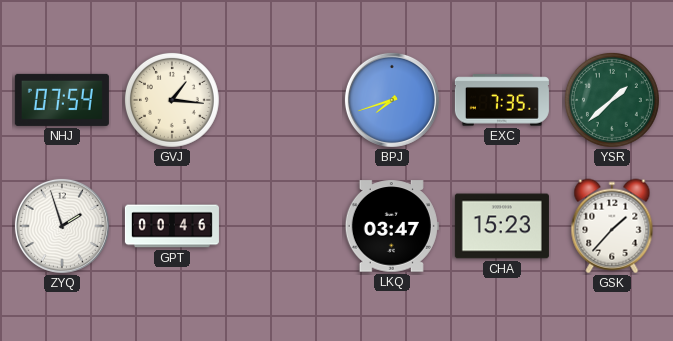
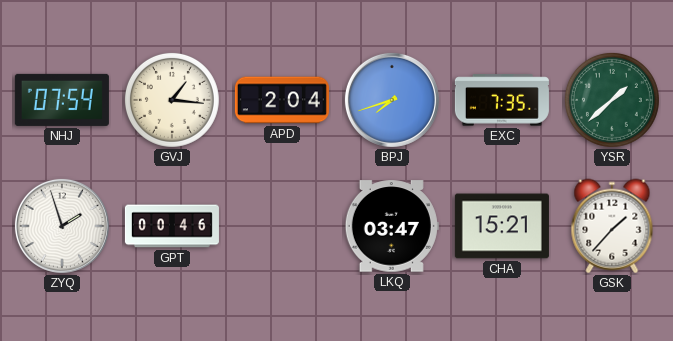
APD: none -> 2:04 (282, 100)
CHA: 15:23 -> 15:21 (502, 226)
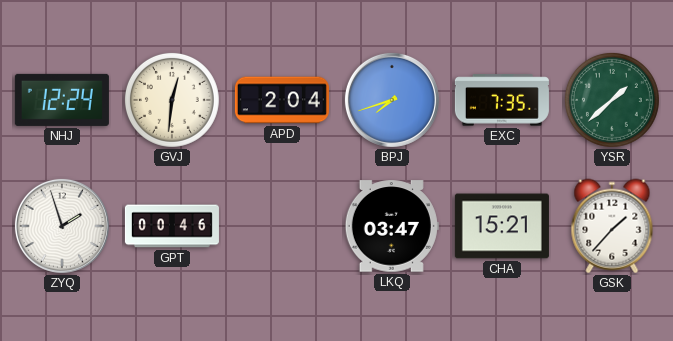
NHJ: 07:54 -> 12:24 (62, 100)
GVJ: 1:16 -> 12:31 (172, 100)
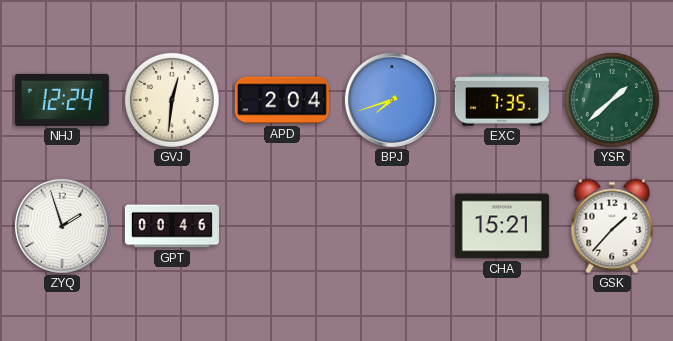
LKQ: 03:47 -> none (392, 226)
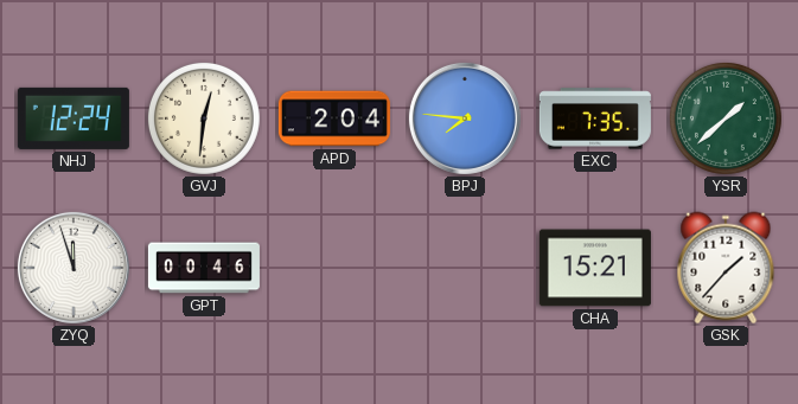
BPJ: 7:42 -> 7:46 (465, 118)
ZYQ: 1:57 -> 11:57 (74, 268)
